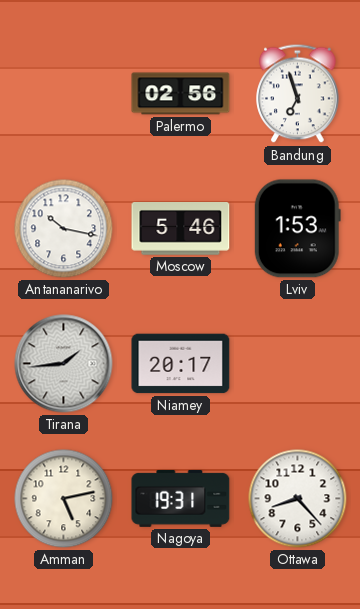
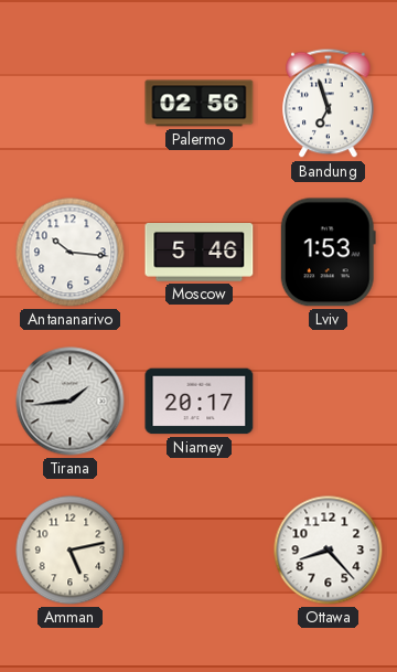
Antananarivo: 10:17 -> 10:16 (71, 253)
Nagoya: 19:31 -> none (181, 498)
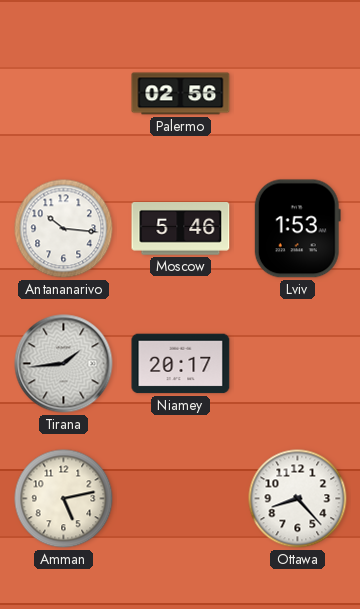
Bandung: 6:57 -> none (329, 104)
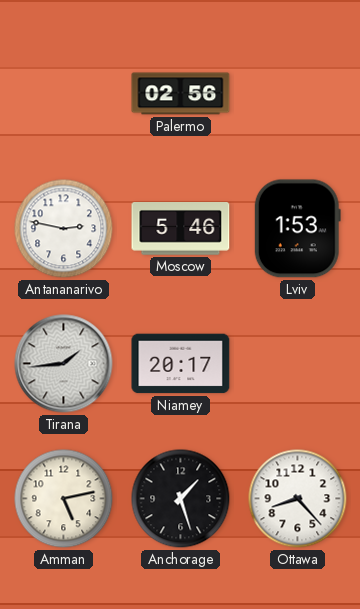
Antananarivo: 10:16 -> 2:47 (64, 229)
Anchorage: none -> 1:27 (181, 499)
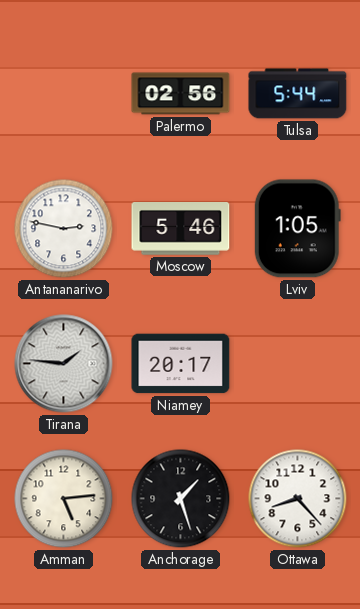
Tulsa: none -> 5:44 (298, 94)
Lviv: 1:53 -> 1:05 (297, 229)
Tirana: 1:44 -> 1:46 (64, 364)
Amman: 5:13 -> 5:14 (64, 499)
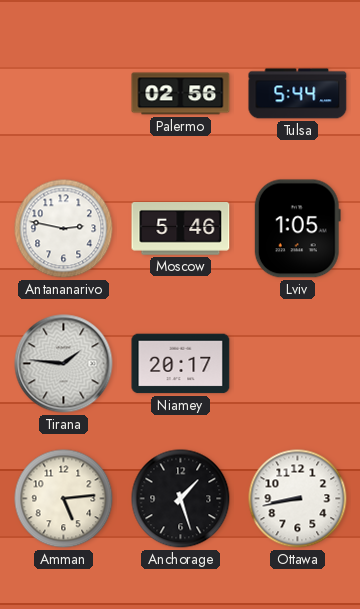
Ottawa: 8:23 -> 8:43 (298, 499)
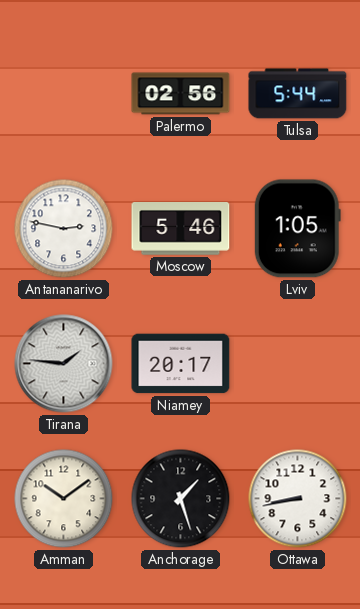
Amman: 5:14 -> 10:09 (64, 499)
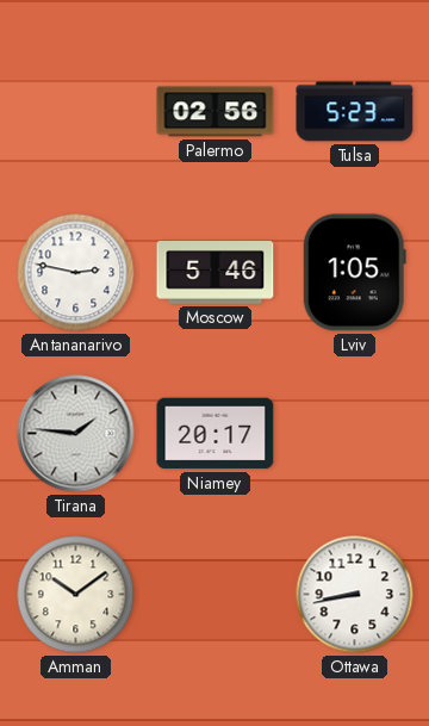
Tulsa: 5:44 -> 5:23 (355, 112)
Anchorage: 1:27 -> none (181, 499)
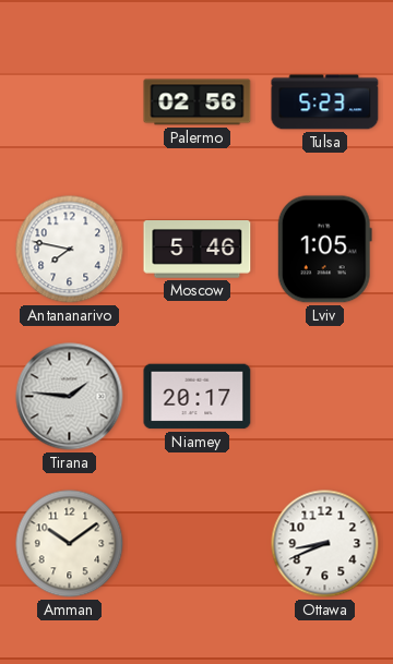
Antananarivo: 2:47 -> 7:47 (70, 250)
Ottawa: 8:43 -> 8:41 (325, 544)
